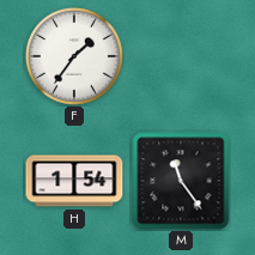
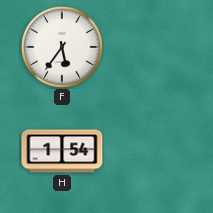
F: 1:36 -> 5:36 (62, 47)
M: 11:24 -> none (181, 181)
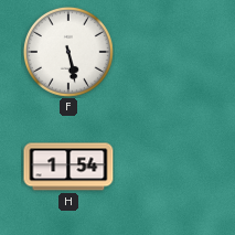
F: 5:36 -> 5:28 (68, 52)
